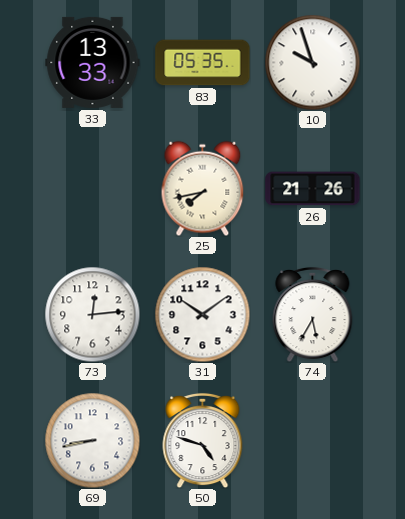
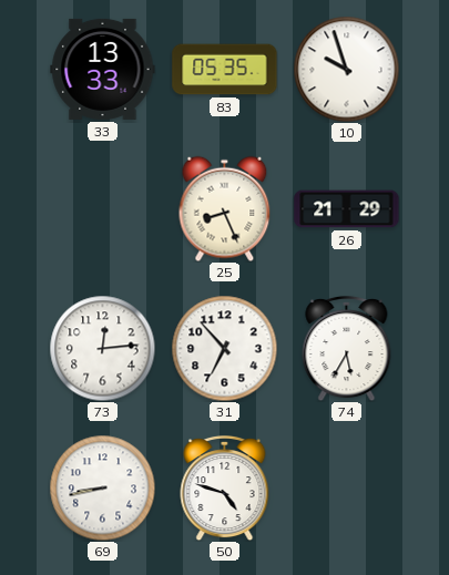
25: 7:43 -> 8:26 (225, 208)
26: 21:26 -> 21:29 (347, 209)
31: 10:09 -> 6:53 (224, 348)
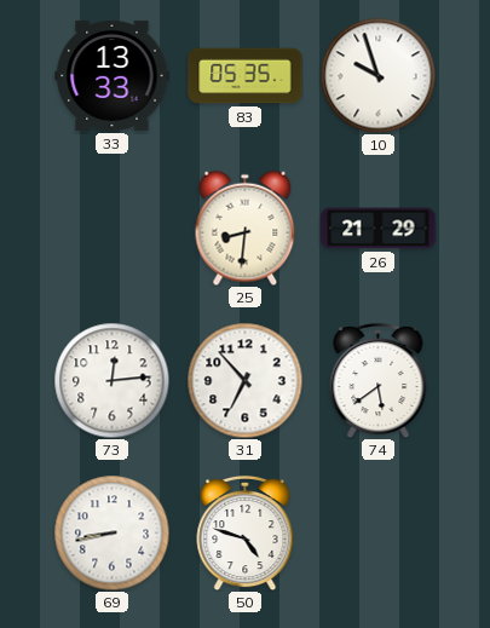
25: 8:26 -> 8:31 (246, 227)
74: 5:35 -> 5:39 (379, 380)
